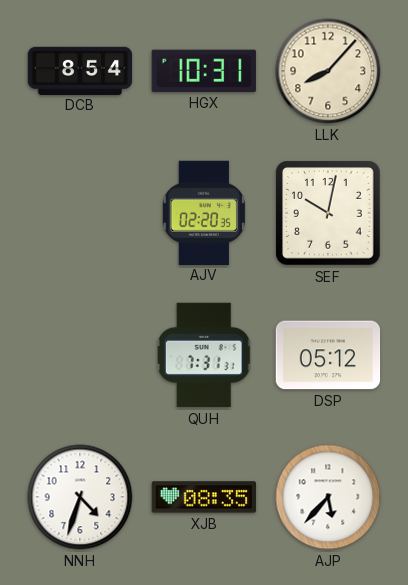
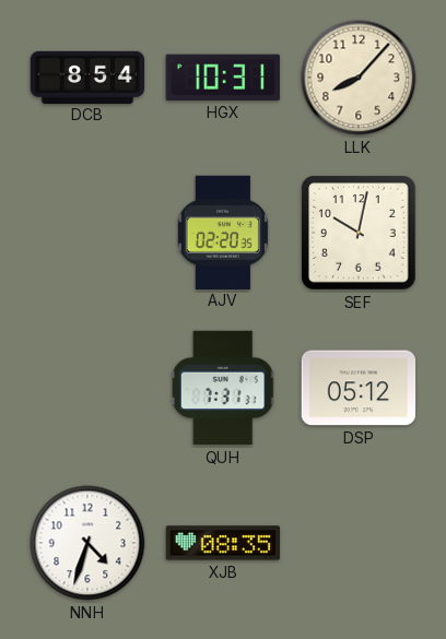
AJP: 5:37 -> none (328, 497)
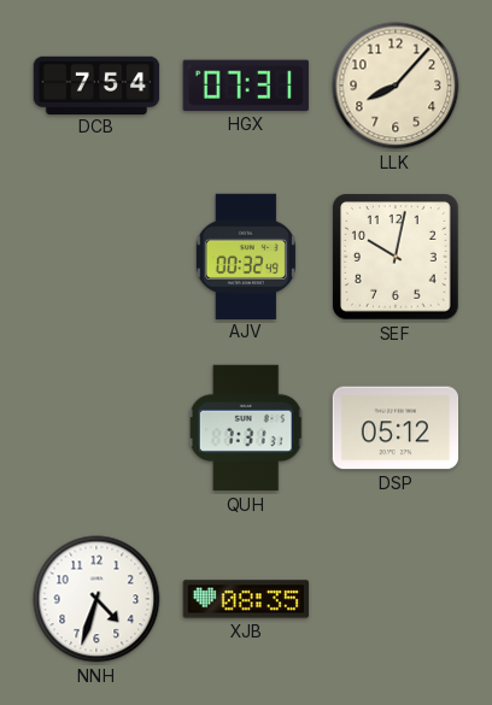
DCB: 8:54 -> 7:54 (96, 84)
HGX: 10:31 -> 07:31 (246, 86)
AJV: 02:20 -> 00:32 (246, 255)
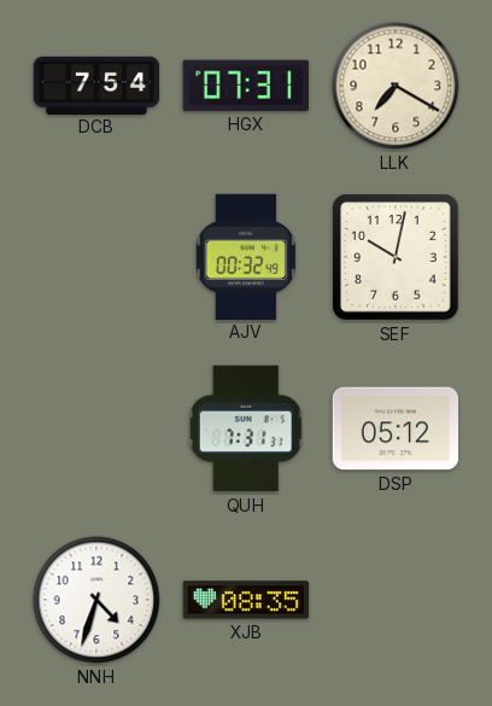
LLK: 8:07 -> 7:20 (396, 86)
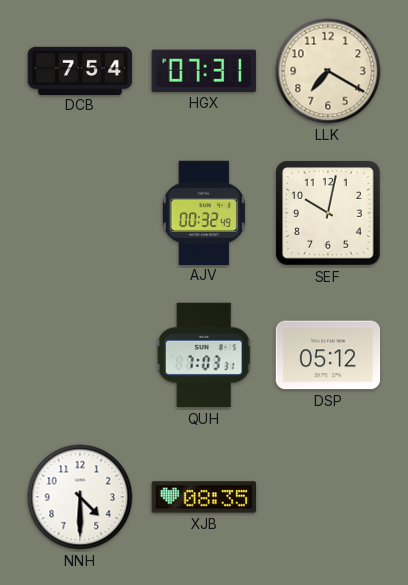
QUH: 7:31 -> 7:03 (204, 355)
NNH: 4:33 -> 4:30 (80, 497)
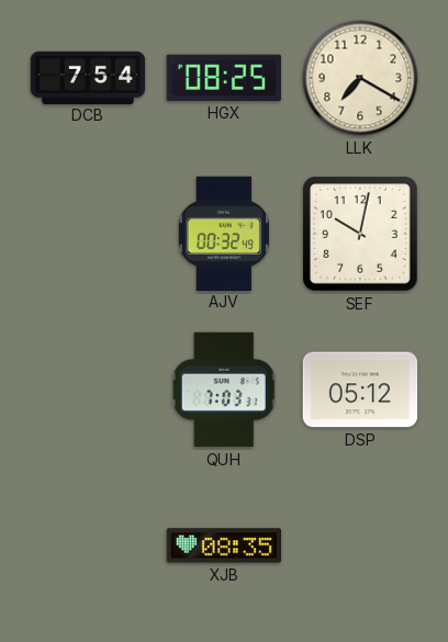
HGX: 07:31 -> 08:25 (224, 78)
NNH: 4:30 -> none (80, 497)
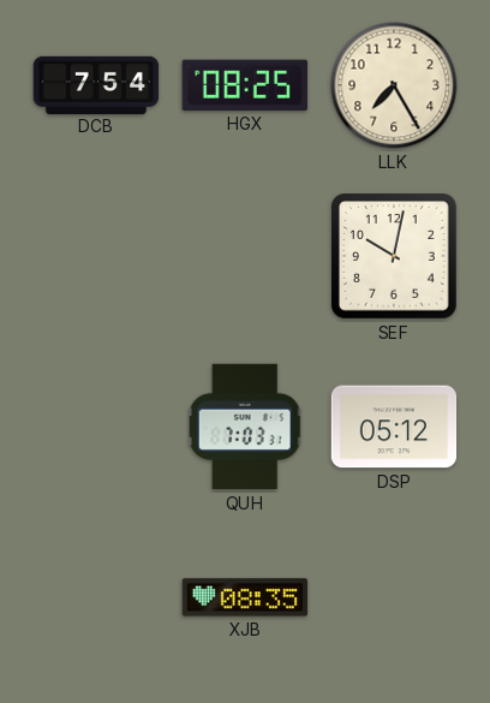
LLK: 7:20 -> 7:25 (394, 85)
AJV: 00:32 -> none (224, 233)
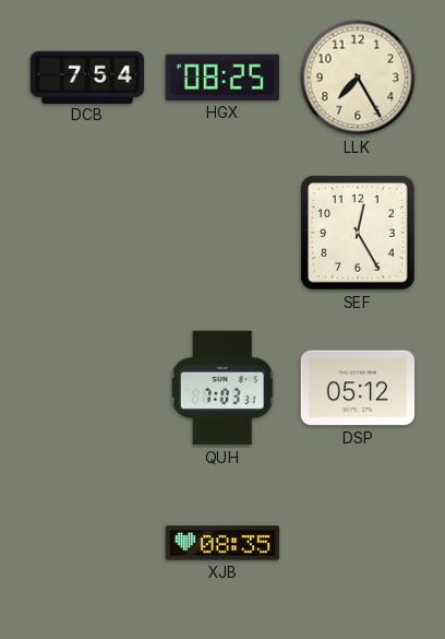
SEF: 10:02 -> 12:25 (358, 233)
